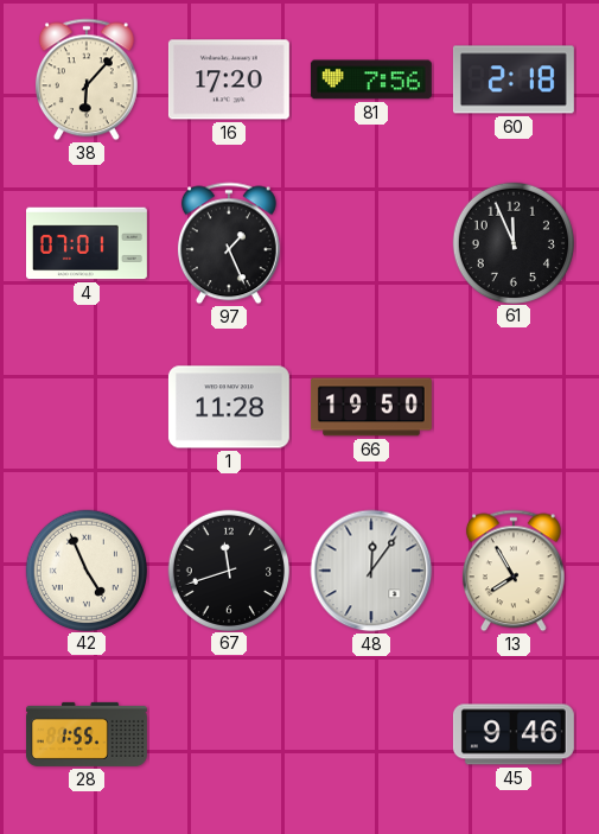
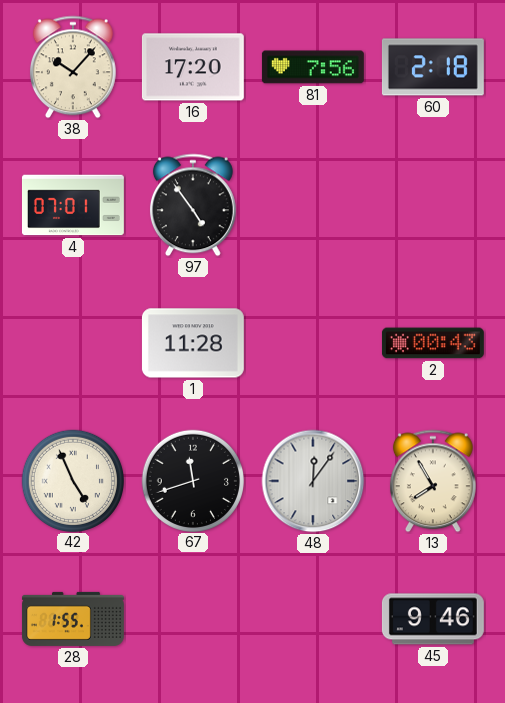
38: 6:07 -> 10:07 (73, 67)
97: 1:26 -> 4:54 (193, 205)
61: 11:56 -> none (512, 242)
66: 19:50 -> none (371, 407)
2: none -> 00:43 (433, 343)
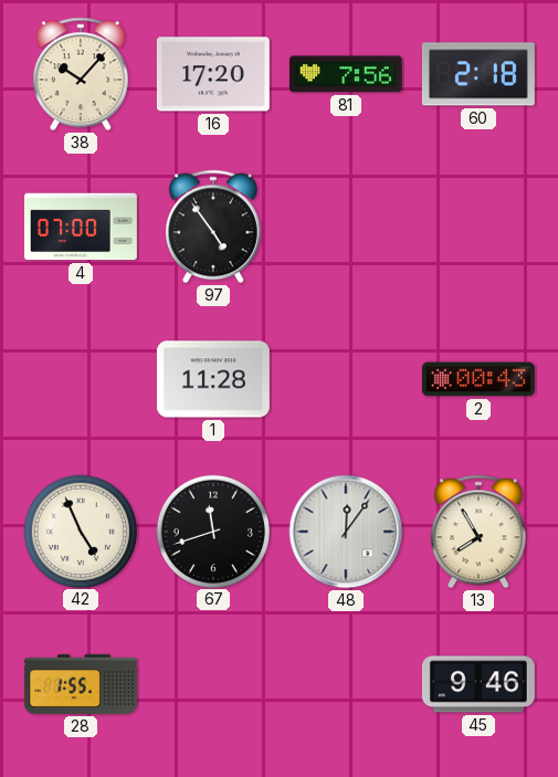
4: 07:01 -> 07:00 (81, 227)
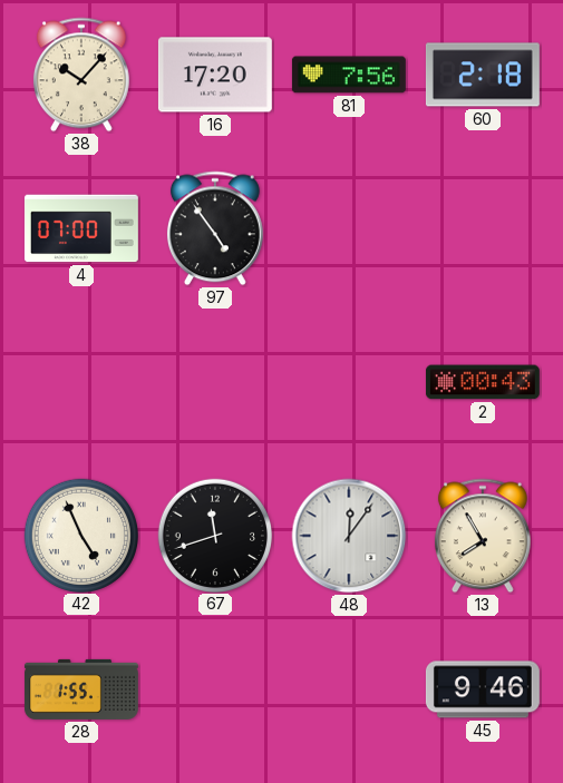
1: 11:28 -> none (213, 379)
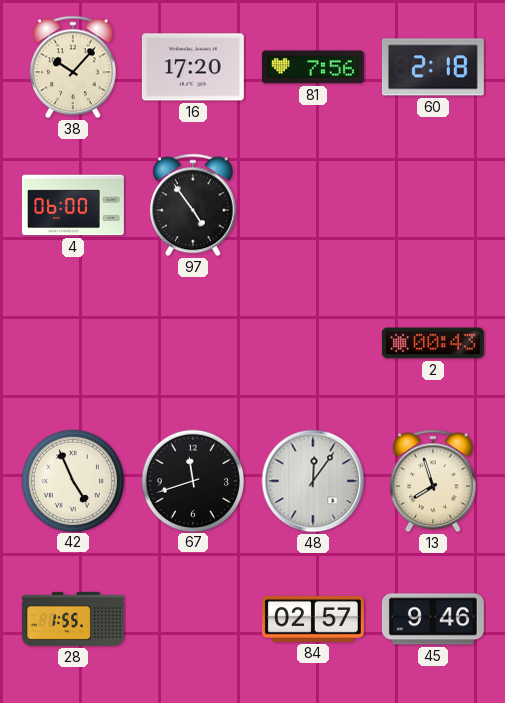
4: 07:00 -> 06:00 (73, 205)
13: 7:55 -> 7:57 (433, 481)
84: none -> 02:57 (313, 619)
